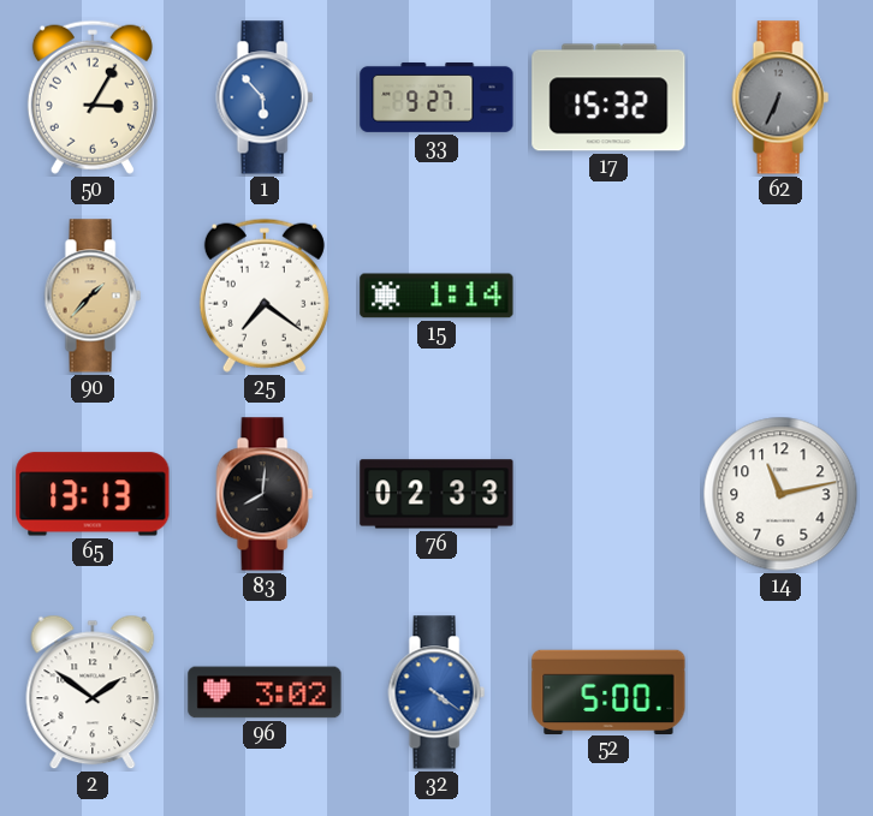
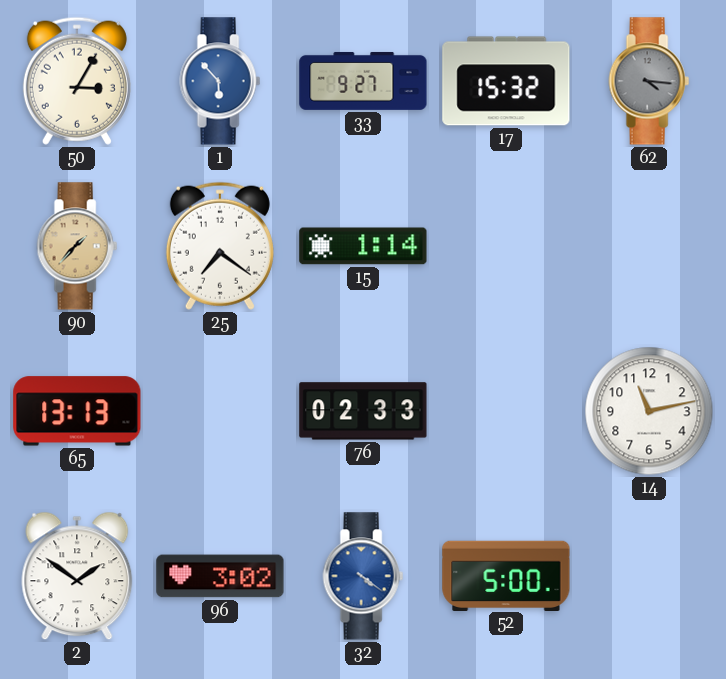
62: 6:34 -> 4:16 (649, 81)
83: 8:01 -> none (265, 494)
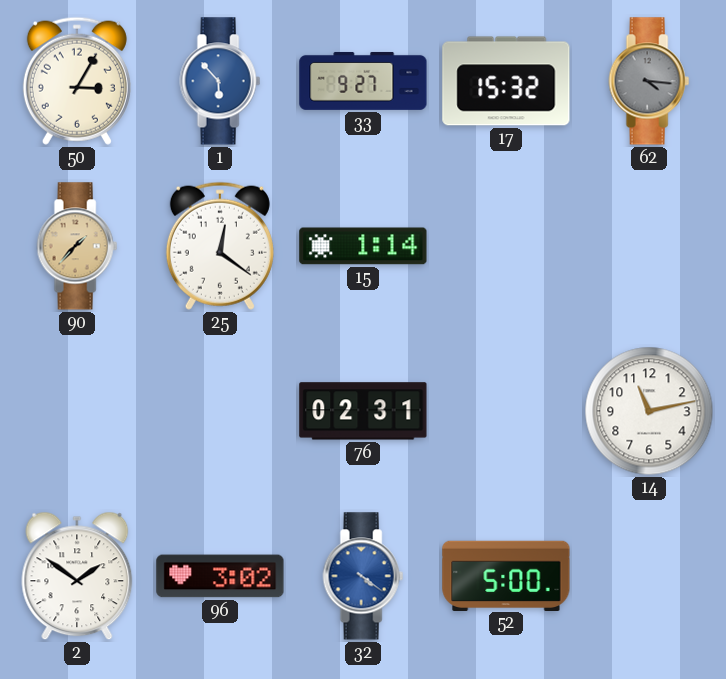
25: 7:21 -> 12:21 (220, 246)
65: 13:13 -> none (77, 411)
76: 02:33 -> 02:31 (363, 411)
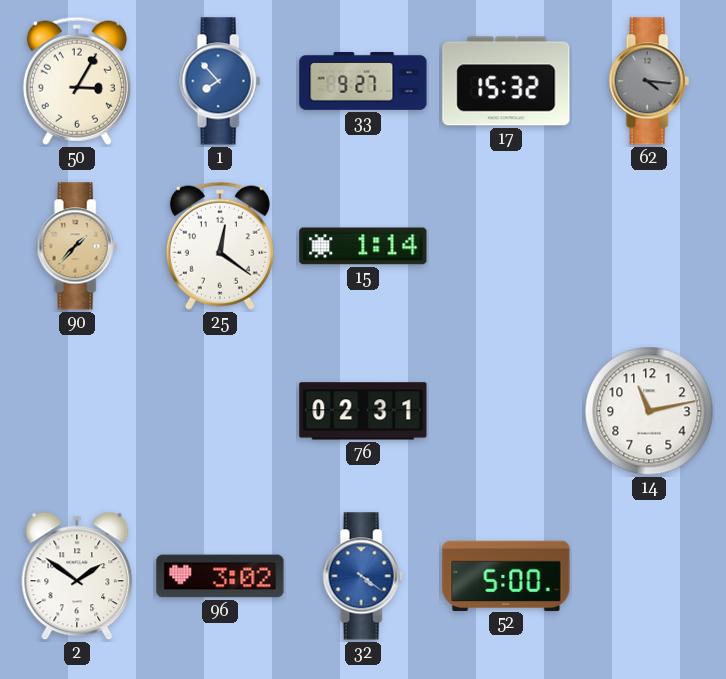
1: 5:53 -> 7:53 (220, 81)
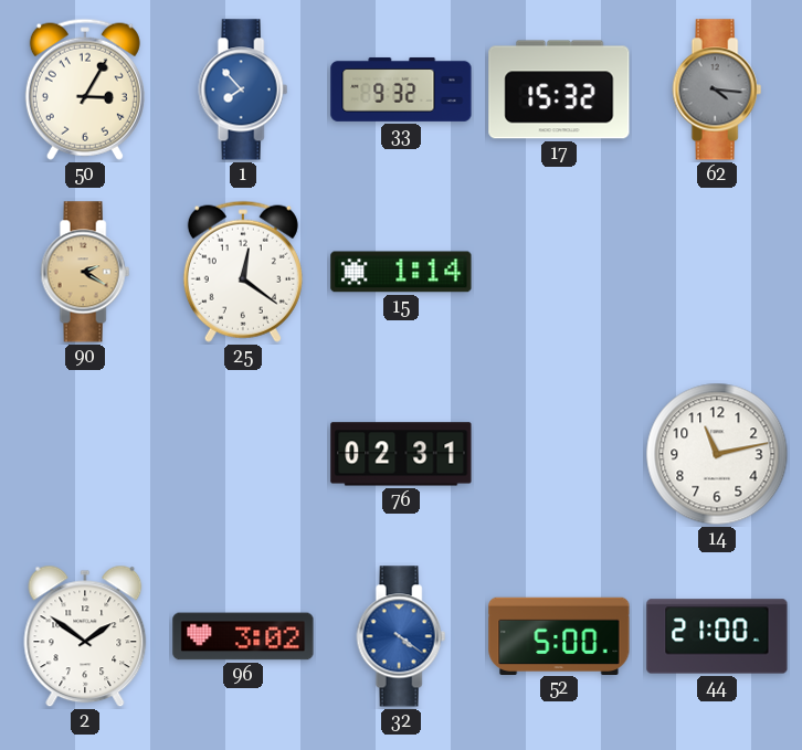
33: 9:27 -> 9:32 (401, 89)
90: 1:37 -> 2:20 (85, 272)
44: none -> 21:00 (717, 636)
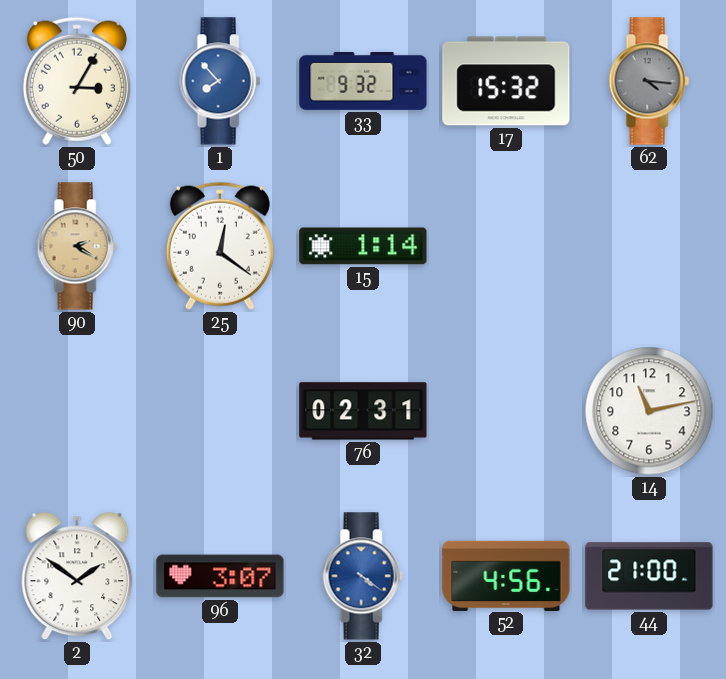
96: 3:02 -> 3:07 (220, 576)
52: 5:00 -> 4:56 (506, 575)
